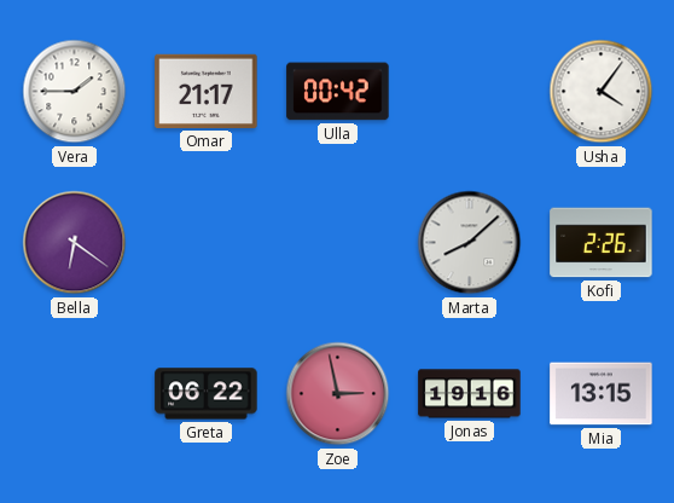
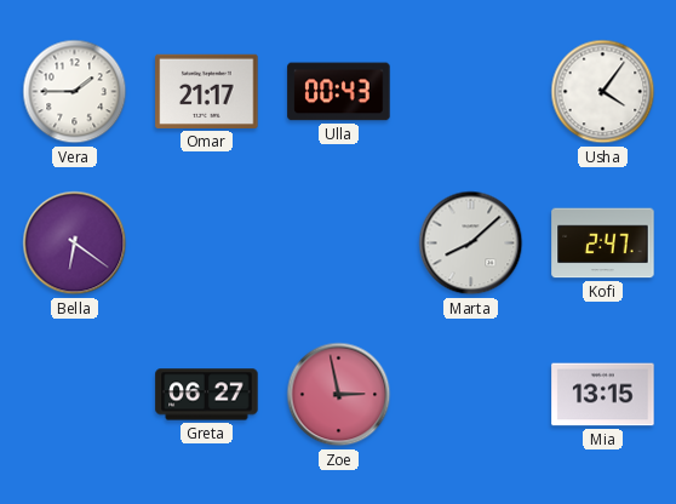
Ulla: 00:42 -> 00:43 (339, 92)
Kofi: 2:26 -> 2:47 (603, 244)
Greta: 06:22 -> 06:27 (207, 395)
Jonas: 19:16 -> none (470, 394)
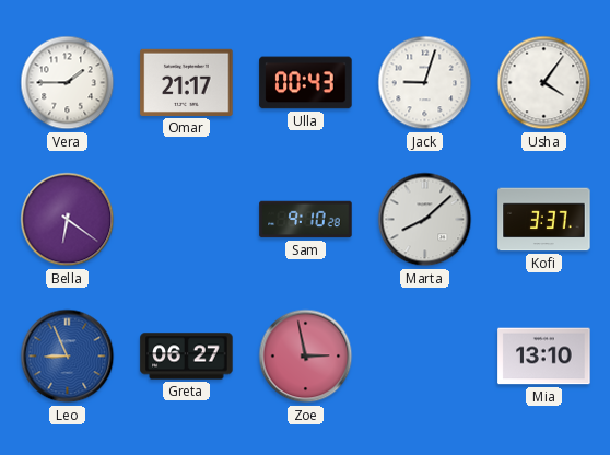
Jack: none -> 9:03 (425, 83)
Sam: none -> 9:10 (306, 220)
Kofi: 2:47 -> 3:37 (544, 220)
Leo: none -> 8:56 (68, 357)
Mia: 13:15 -> 13:10 (544, 357)
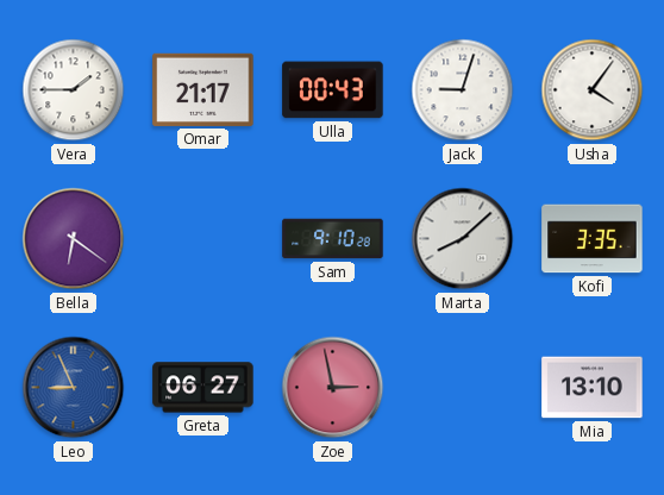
Kofi: 3:37 -> 3:35 (593, 239)
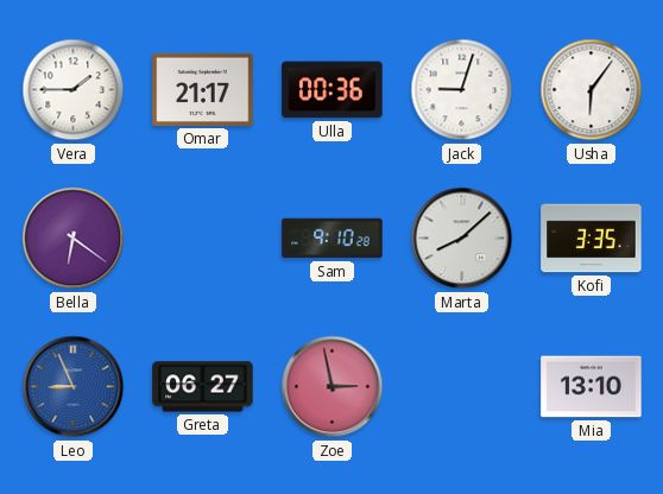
Ulla: 00:43 -> 00:36 (333, 90)
Usha: 4:06 -> 6:06 (592, 90)
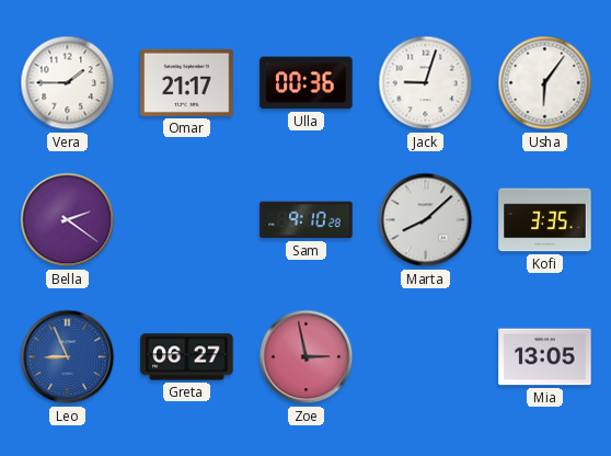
Bella: 6:21 -> 2:21 (68, 220)
Mia: 13:10 -> 13:05 (545, 357)
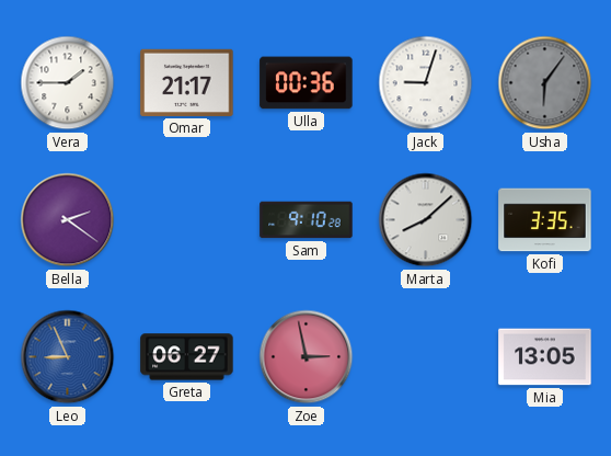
Usha dial: white -> grey (545, 83)
